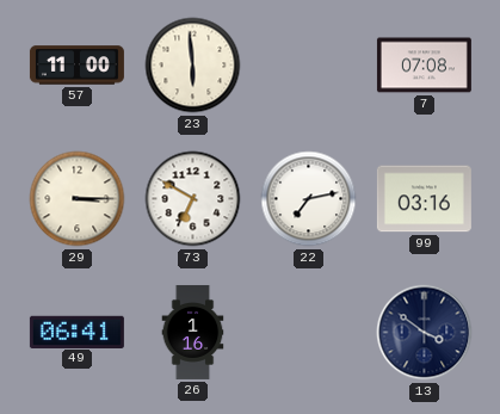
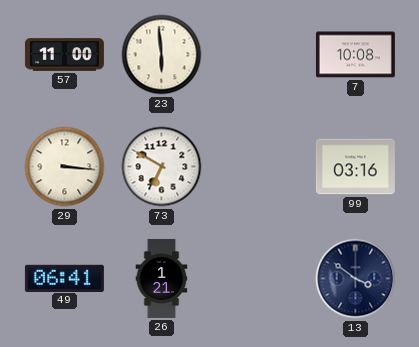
7: 07:08 -> 10:08 (355, 55)
29: 3:15 -> 3:16 (65, 167)
22: 7:13 -> none (309, 199)
26: 1:16 -> 1:21 (162, 278)
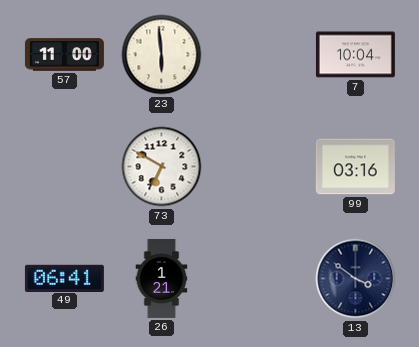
7: 10:08 -> 10:04 (355, 55)
29: 3:16 -> none (65, 167)
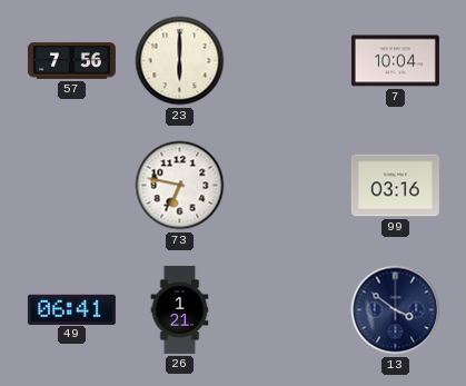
57: 11:00 -> 7:56 (71, 61)
23: 5:59 -> 6:00 (180, 61)
73: 6:50 -> 6:47 (180, 186)
